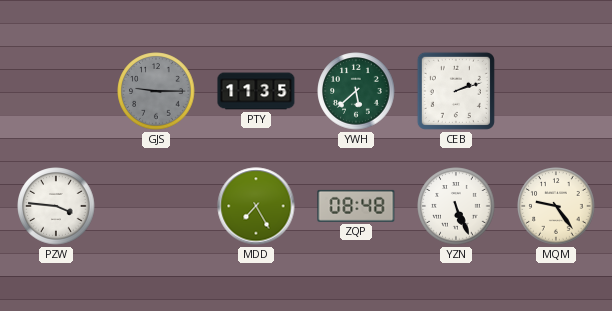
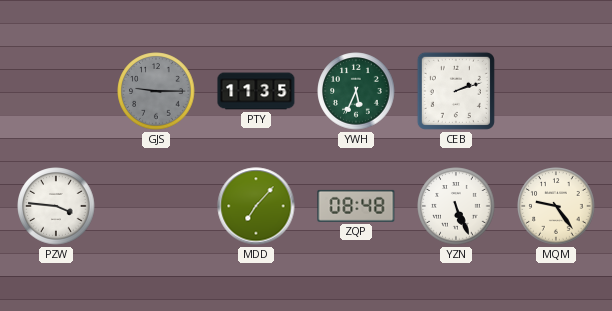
YWH: 5:38 -> 5:34 (356, 91)
MDD: 7:25 -> 7:07 (256, 206)
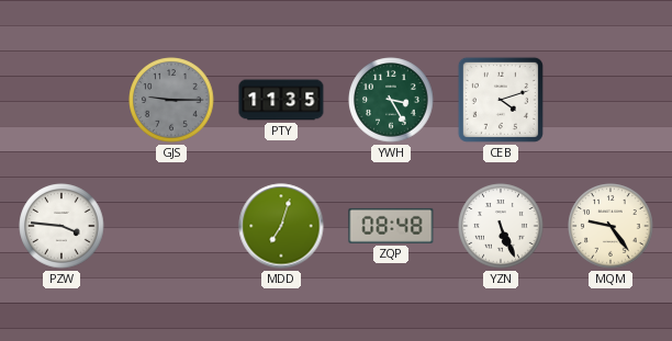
YWH: 5:34 -> 3:25 (391, 100)
CEB: 2:12 -> 4:12 (501, 100)
MDD: 7:07 -> 7:03 (281, 226)
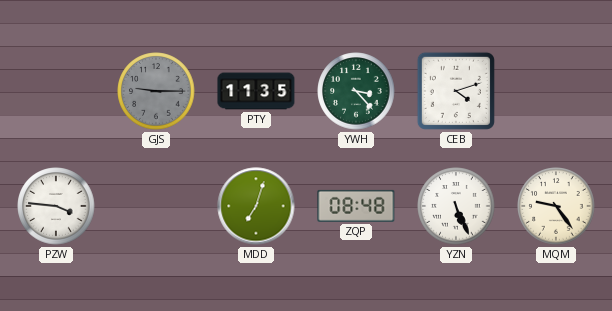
YWH: 3:25 -> 3:23 (356, 91)
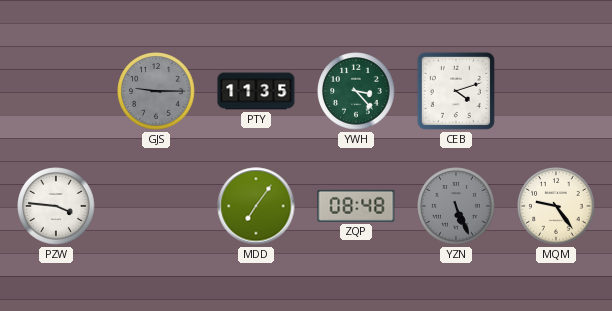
MDD: 7:03 -> 7:06 (256, 206)
YZN dial: white -> grey (456, 206)
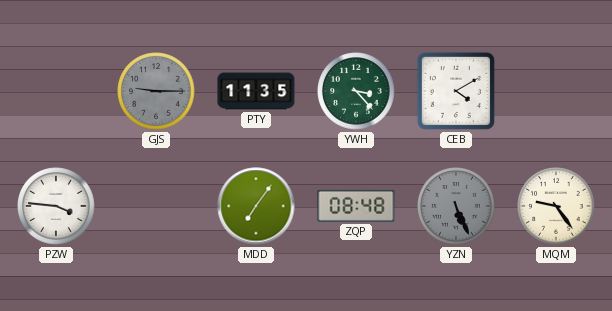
CEB: 4:12 -> 4:10 (456, 91)
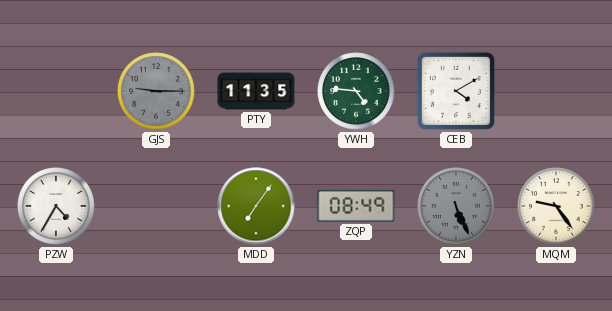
YWH: 3:23 -> 4:46 (356, 91)
PZW: 3:46 -> 4:35 (56, 206)
ZQP: 08:48 -> 08:49 (356, 206)
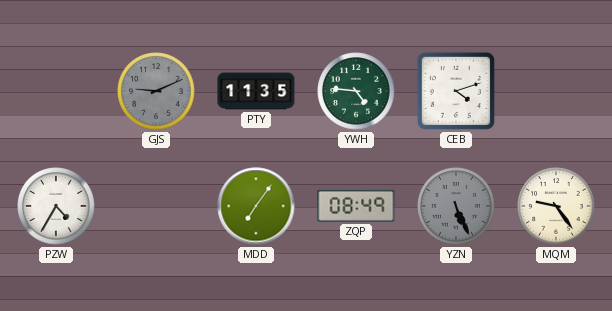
GJS: 9:15 -> 9:11 (156, 91)
CEB: 4:10 -> 4:12 (456, 91)
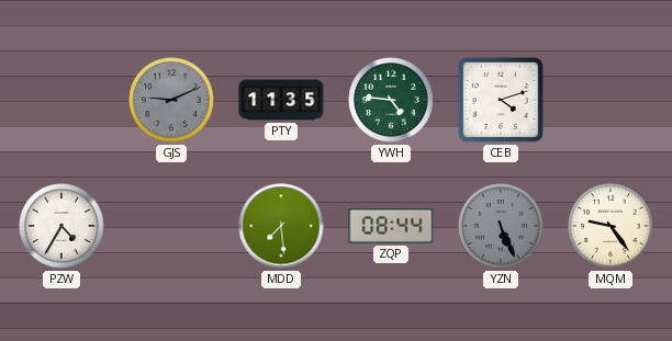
MDD: 7:06 -> 7:29 (281, 226)
ZQP: 08:49 -> 08:44 (391, 226)
